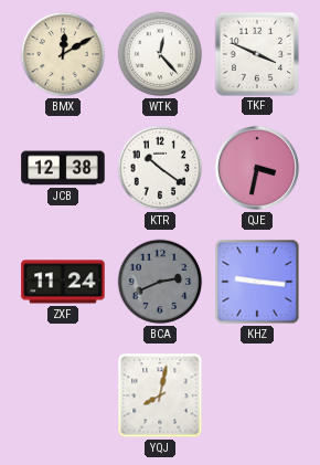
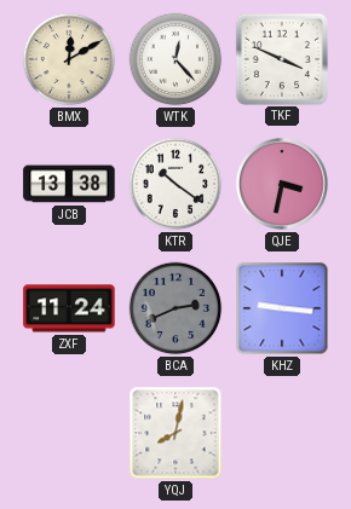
JCB: 12:38 -> 13:38 (69, 184)
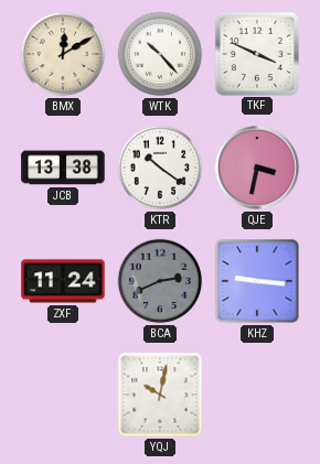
WTK: 12:23 -> 10:23 (160, 54)
YQJ: 8:02 -> 10:02 (160, 395)
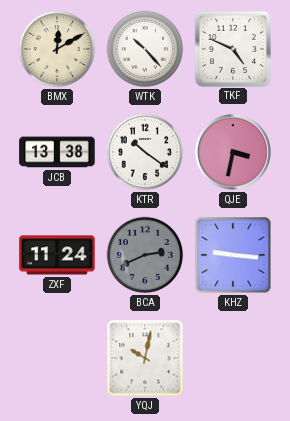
TKF: 3:49 -> 4:49 (232, 48)
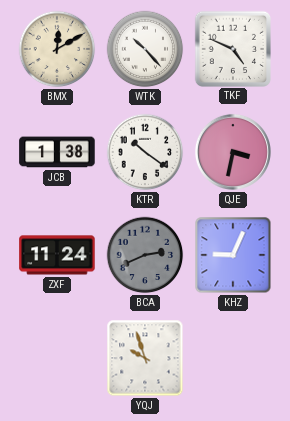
JCB: 13:38 -> 1:38 (57, 152)
KHZ: 9:16 -> 9:04 (233, 255)
YQJ: 10:02 -> 9:57 (145, 358)
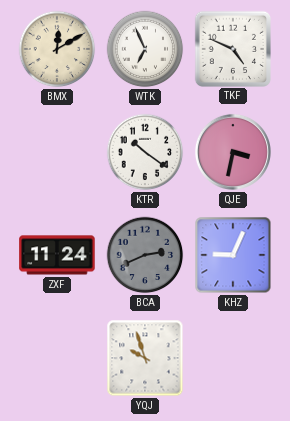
WTK: 10:23 -> 6:56 (145, 49)
JCB: 1:38 -> none (57, 152)
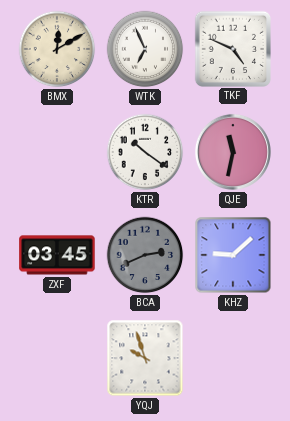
QJE: 3:32 -> 11:32 (233, 152)
ZXF: 11:24 -> 03:45 (57, 255)
KHZ: 9:04 -> 9:08 (233, 255)
